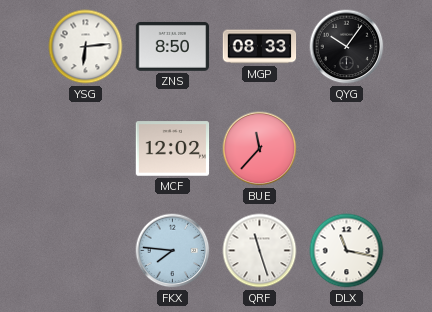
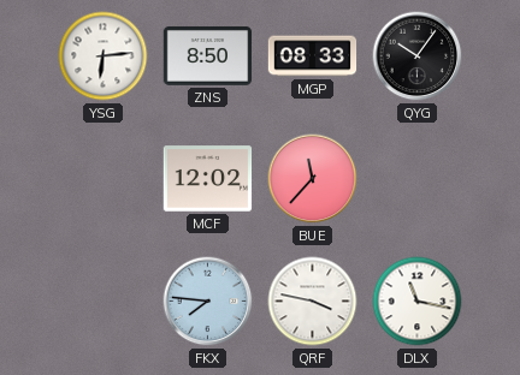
QRF: 11:27 -> 3:47 (313, 302)
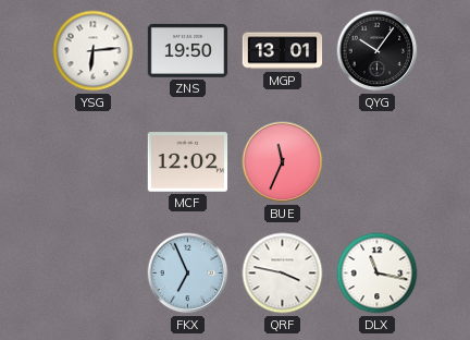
ZNS: 8:50 -> 19:50 (188, 50)
MGP: 08:33 -> 13:01 (283, 51)
BUE: 11:37 -> 11:34 (283, 162)
FKX: 7:46 -> 6:56 (188, 274)
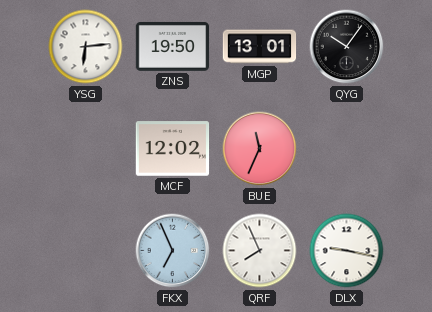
QRF: 3:47 -> 7:56 (260, 251)
DLX: 11:17 -> 9:17 (347, 251)
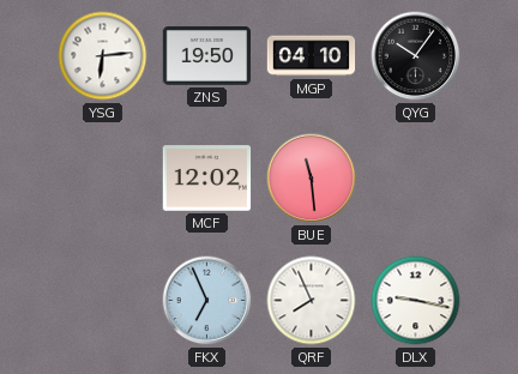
MGP: 13:01 -> 04:10 (312, 56)
BUE: 11:34 -> 11:29 (312, 179)
